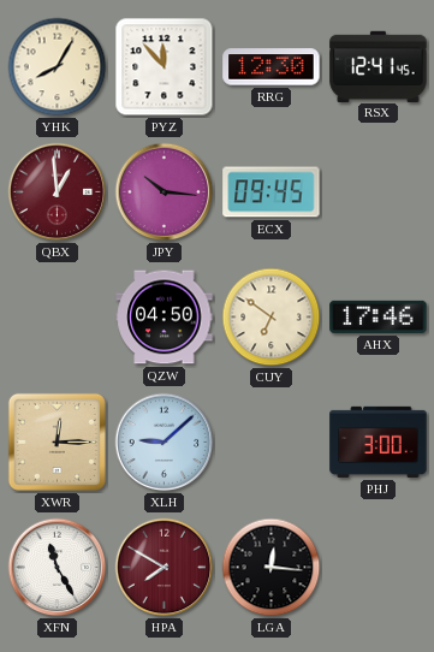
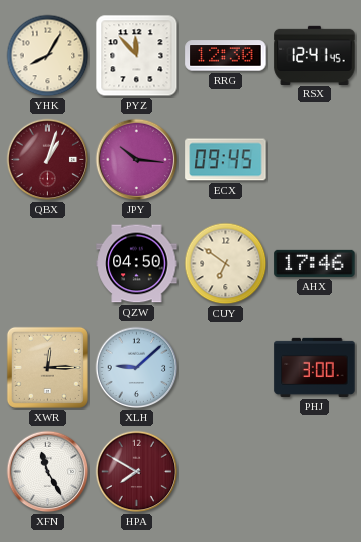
QBX: 12:59 -> 1:03 (48, 160)
LGA: 12:16 -> none (272, 568)
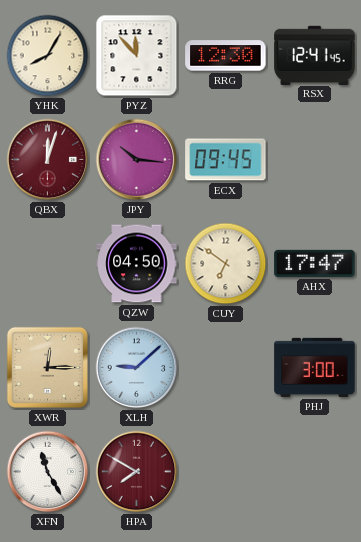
QBX: 1:03 -> 12:03 (48, 160)
AHX: 17:46 -> 17:47 (315, 263)
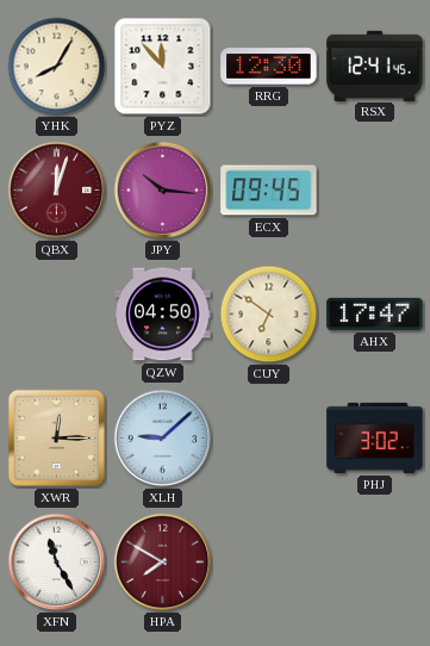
PHJ: 3:00 -> 3:02 (375, 437)
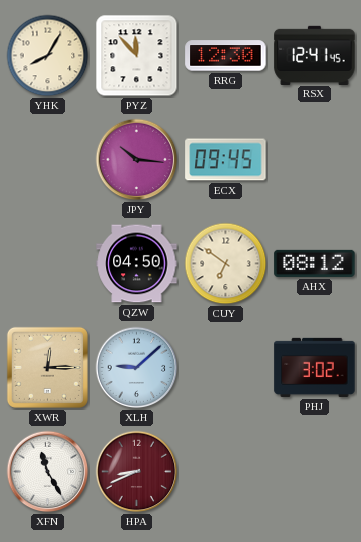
QBX: 12:03 -> none (57, 191)
AHX: 17:47 -> 08:12 (315, 263)
HPA: 7:50 -> 8:41 (137, 472)
